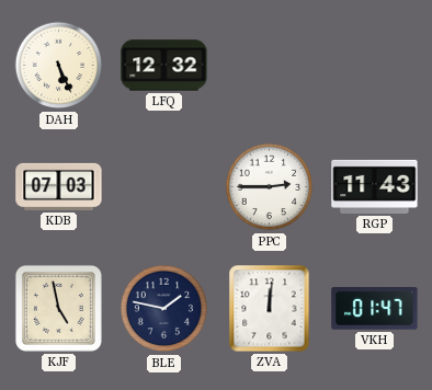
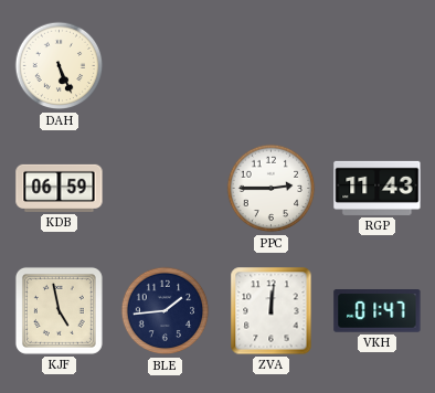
LFQ: 12:32 -> none (164, 66)
KDB: 07:03 -> 06:59 (60, 188)
BLE: 1:47 -> 1:44 (166, 311)
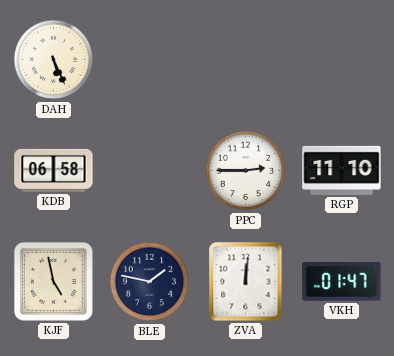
KDB: 06:59 -> 06:58 (54, 170)
RGP: 11:43 -> 11:10 (342, 170)
BLE: 1:44 -> 1:47 (150, 282)
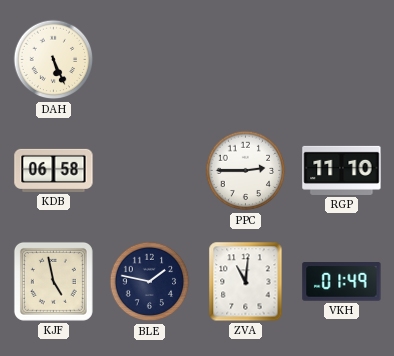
ZVA: 12:01 -> 11:01 (246, 282)
VKH: 01:47 -> 01:49 (342, 282)
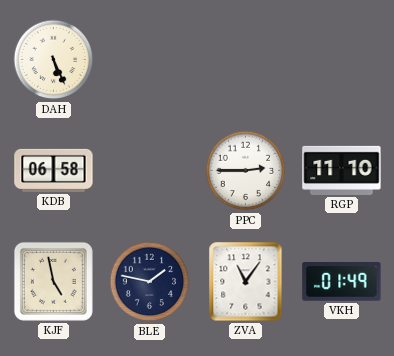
ZVA: 11:01 -> 11:06 (246, 282)
